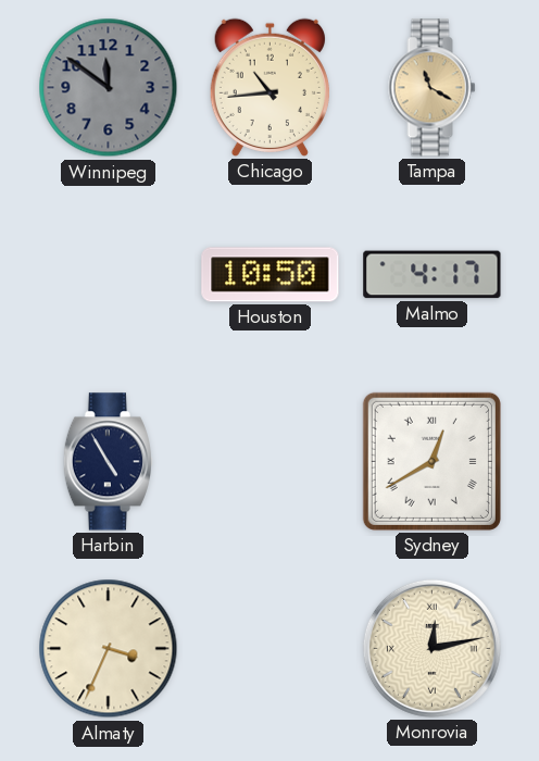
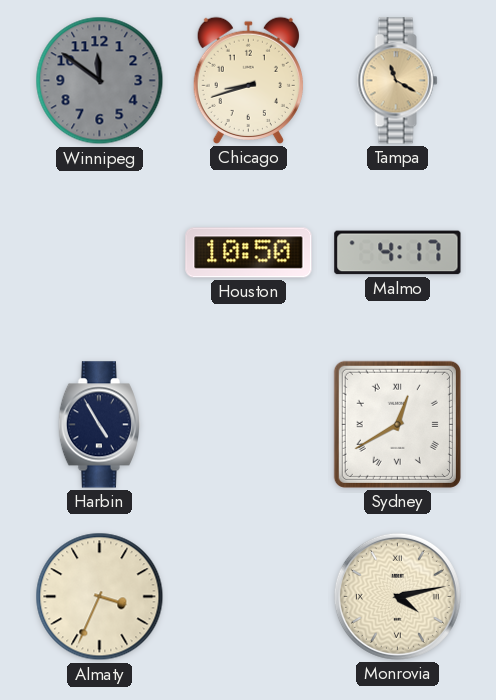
Chicago: 10:44 -> 8:42 (248, 80)
Monrovia: 12:13 -> 4:13 (397, 596)
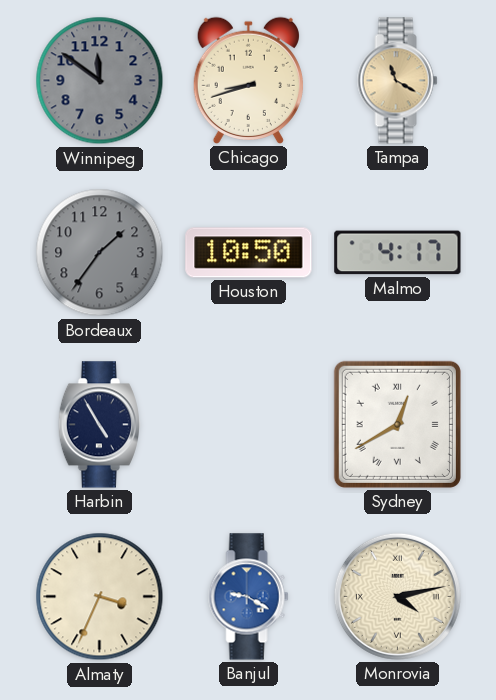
Bordeaux: none -> 1:36 (100, 253)
Banjul: none -> 9:20 (249, 597)
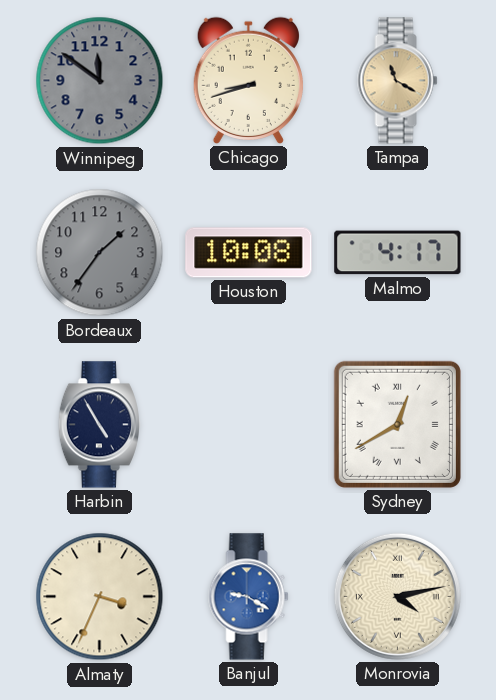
Houston: 10:50 -> 10:08 (249, 253)
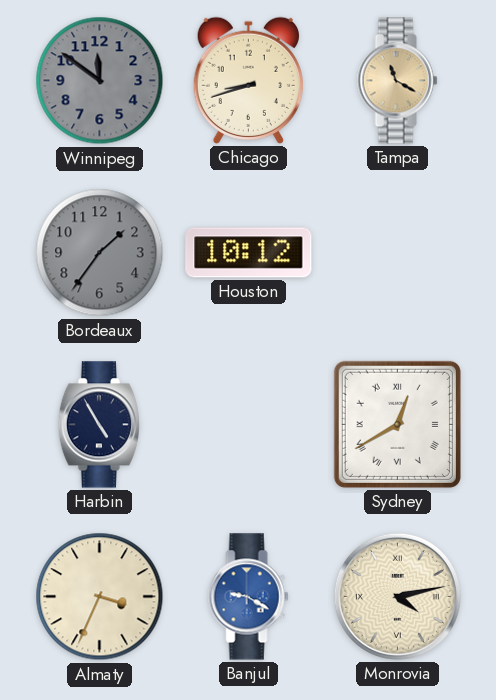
Houston: 10:08 -> 10:12 (249, 253)
Malmo: 4:17 -> none (398, 253)
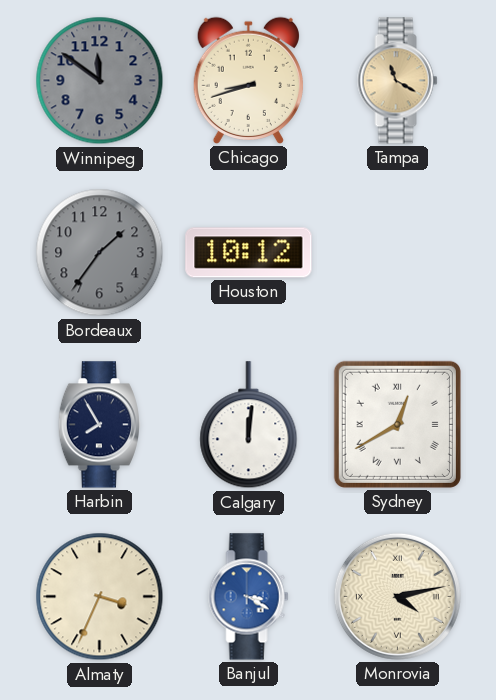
Harbin: 4:55 -> 7:55 (99, 425)
Calgary: none -> 12:01 (249, 425)
Banjul: 9:20 -> 3:20 (249, 597)
